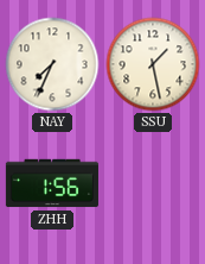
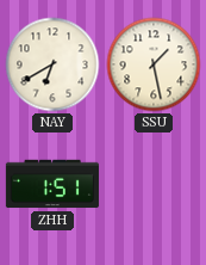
NAY: 7:34 -> 6:40 (52, 64)
ZHH: 1:56 -> 1:51 (52, 184)
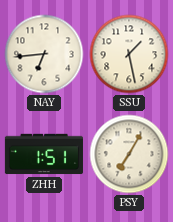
NAY: 6:40 -> 6:44 (44, 54)
PSY: none -> 7:05 (129, 154)
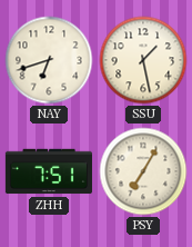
NAY: 6:44 -> 6:42 (49, 60)
ZHH: 1:51 -> 7:51 (49, 171)
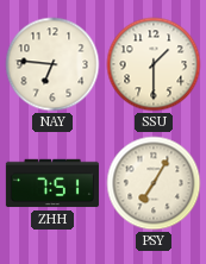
NAY: 6:42 -> 6:46 (52, 64)
SSU: 1:28 -> 1:30 (154, 64)
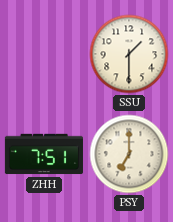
NAY: 6:46 -> none (52, 64)
PSY: 7:05 -> 7:00 (129, 154)
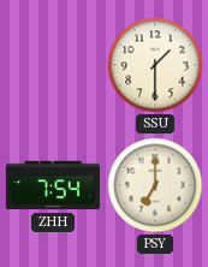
ZHH: 7:51 -> 7:54 (53, 185)
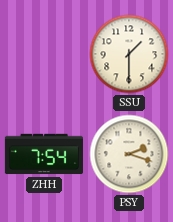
PSY: 7:00 -> 2:18 (129, 154)
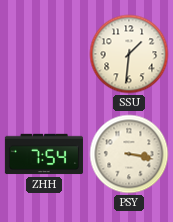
SSU: 1:30 -> 1:31 (129, 54)
PSY: 2:18 -> 3:17 (129, 154)
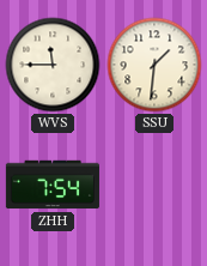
WVS: none -> 11:45 (53, 65)
PSY: 3:17 -> none (129, 154)
